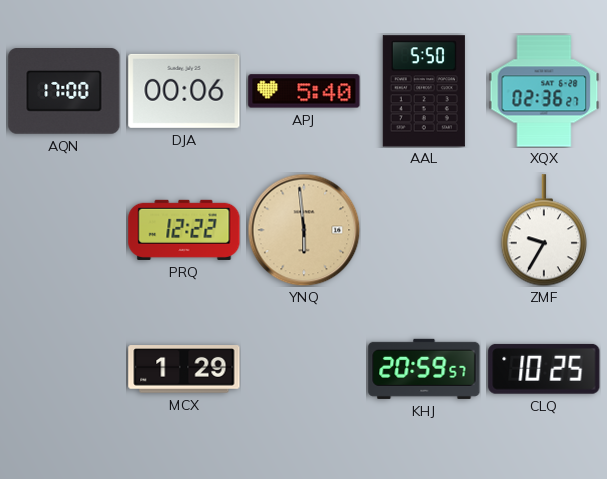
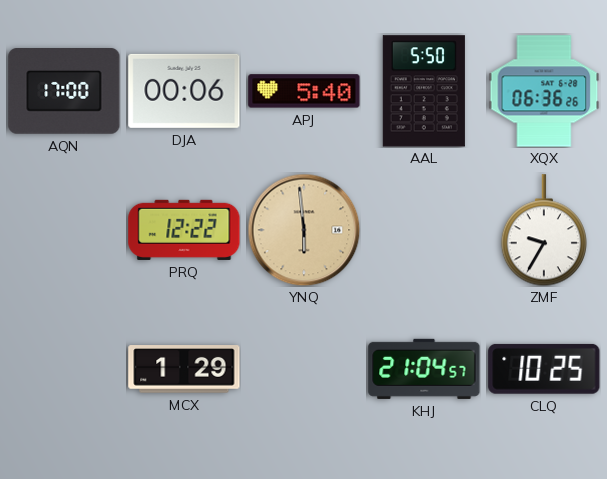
XQX: 02:36 -> 06:36 (544, 91)
KHJ: 20:59 -> 21:04 (424, 369)
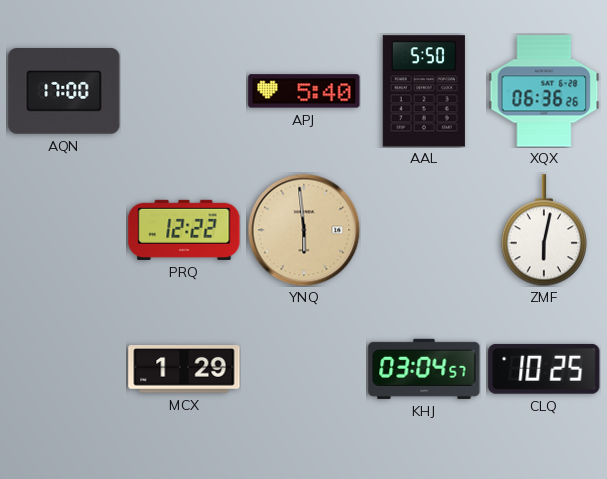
DJA: 00:06 -> none (184, 91)
ZMF: 9:35 -> 6:02 (544, 230)
KHJ: 21:04 -> 03:04 (424, 369)
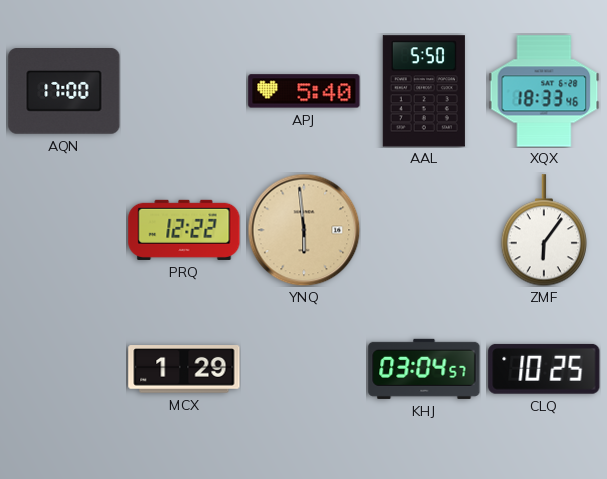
XQX: 06:36 -> 18:33 (544, 91)
ZMF: 6:02 -> 6:06 (544, 230)
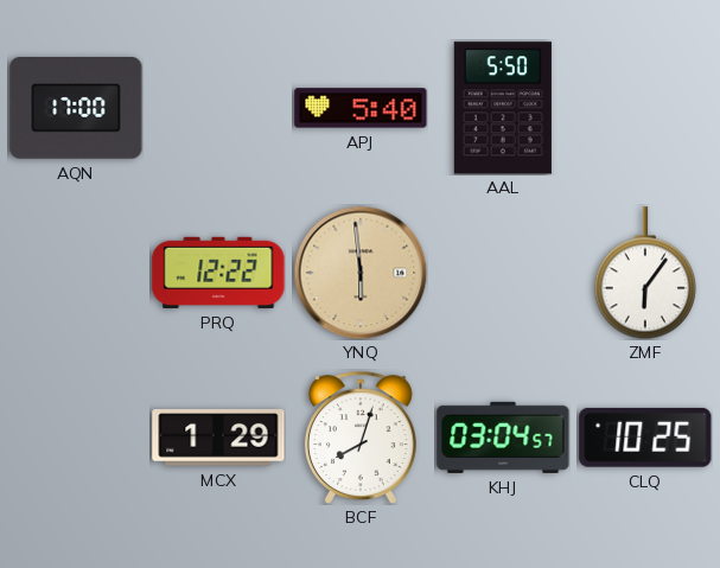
XQX: 18:33 -> none (544, 91)
BCF: none -> 8:03 (361, 438)
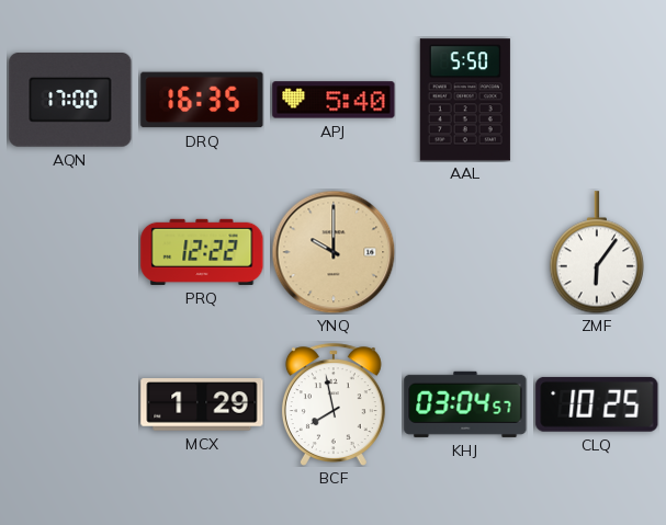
DRQ: none -> 16:35 (202, 100)
YNQ: 5:59 -> 10:00 (334, 252)
BCF: 8:03 -> 7:58 (334, 404)
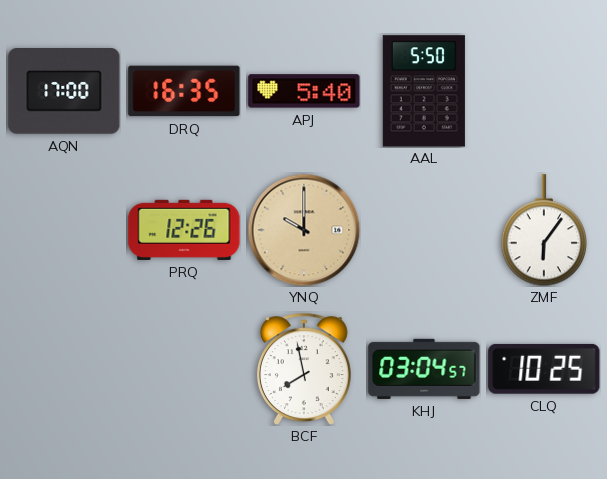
PRQ: 12:22 -> 12:26 (184, 230)
MCX: 1:29 -> none (202, 404)
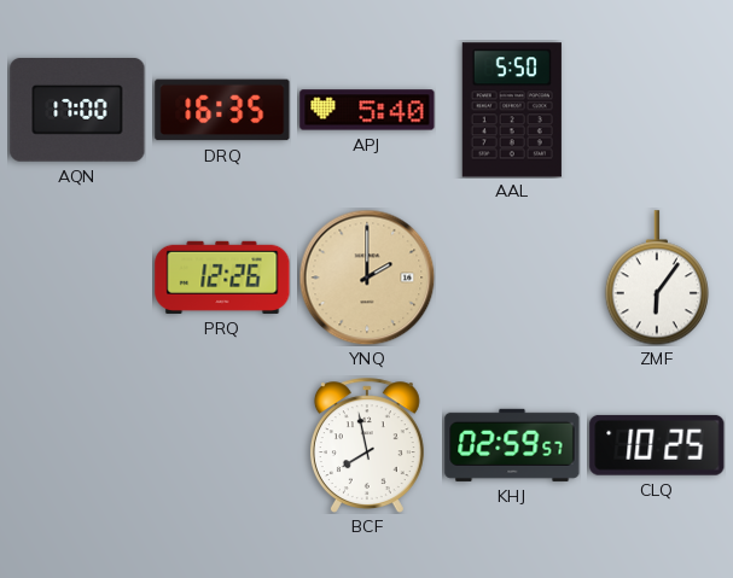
YNQ: 10:00 -> 2:00 (367, 278)
KHJ: 03:04 -> 02:59 (512, 445)
